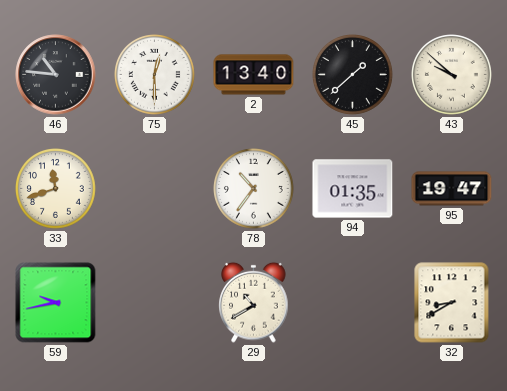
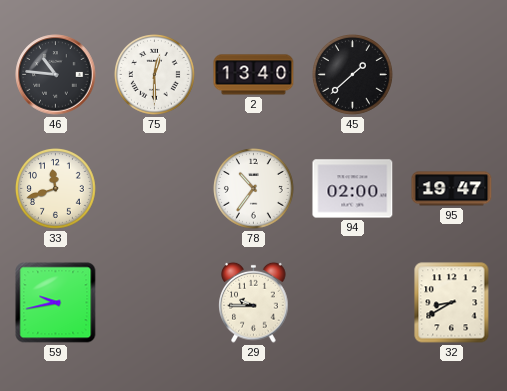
43: 9:52 -> none (452, 75)
94: 01:35 -> 02:00 (353, 189)
29: 10:40 -> 9:45 (254, 302)
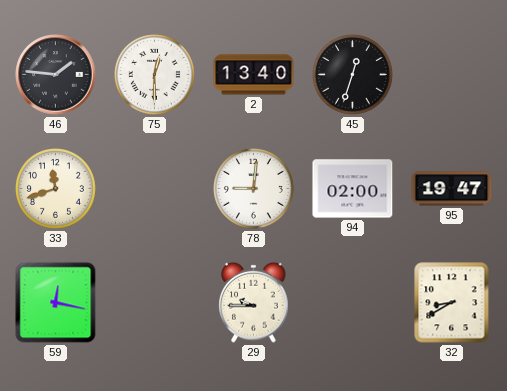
46: 10:46 -> 1:46 (56, 75)
45: 1:38 -> 12:33 (353, 75)
78: 10:36 -> 9:01 (254, 189)
59: 9:43 -> 12:17 (56, 303)
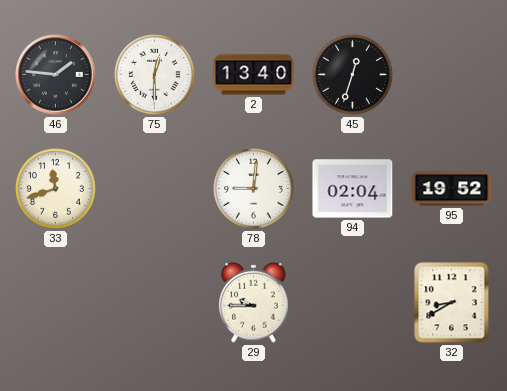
94: 02:00 -> 02:04 (353, 189)
95: 19:47 -> 19:52 (452, 189)
59: 12:17 -> none (56, 303)
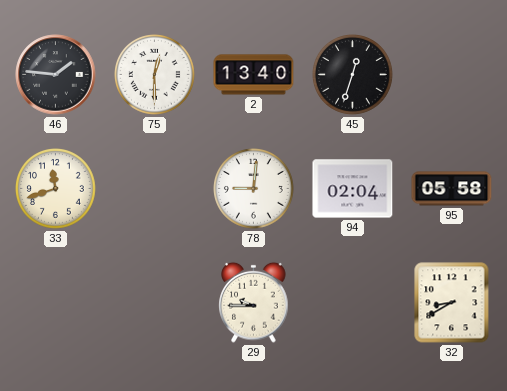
95: 19:52 -> 05:58 (452, 189)
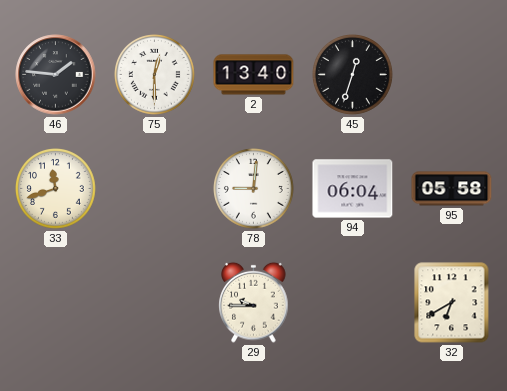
94: 02:04 -> 06:04 (353, 189)
32: 8:40 -> 6:40 (452, 303)
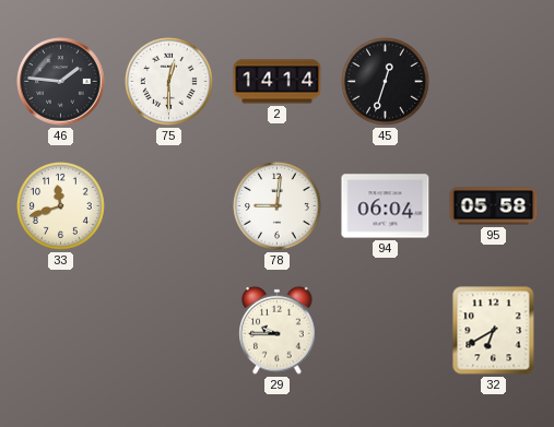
2: 13:40 -> 14:14 (278, 82)
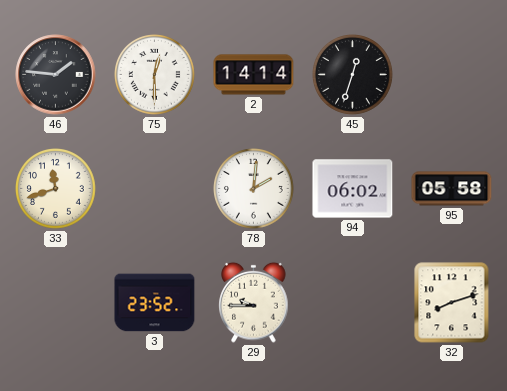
78: 9:01 -> 2:01 (254, 189)
94: 06:04 -> 06:02 (353, 189)
3: none -> 23:52 (155, 303)
32: 6:40 -> 8:12 (452, 303)
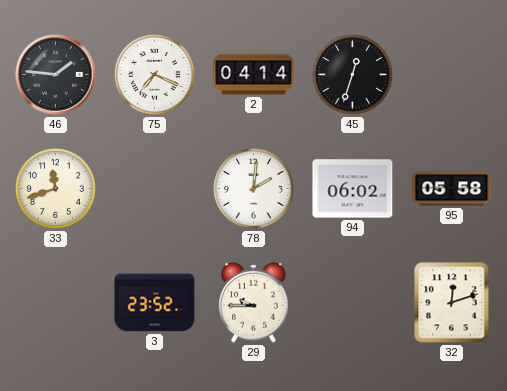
75: 12:30 -> 7:19 (155, 75)
2: 14:14 -> 04:14 (254, 75)
32: 8:12 -> 12:12 (452, 303)
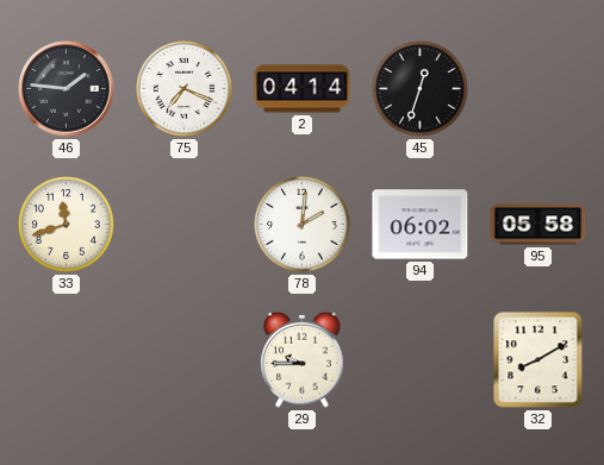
3: 23:52 -> none (155, 303)
32: 12:12 -> 8:10 (538, 360)
